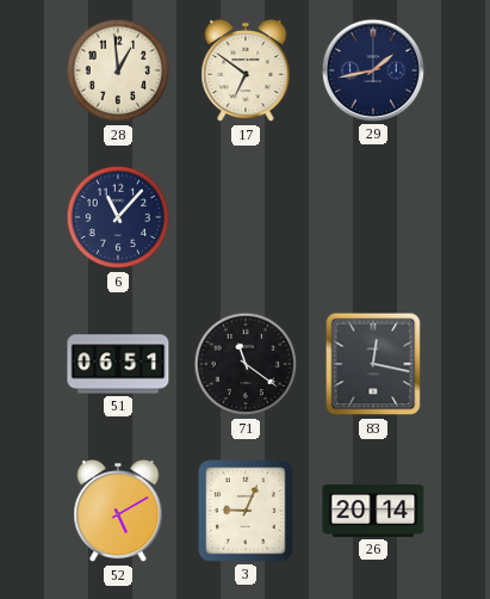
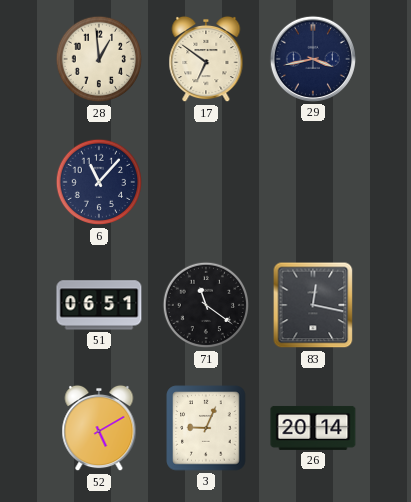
29: 1:43 -> 3:43 (313, 59)
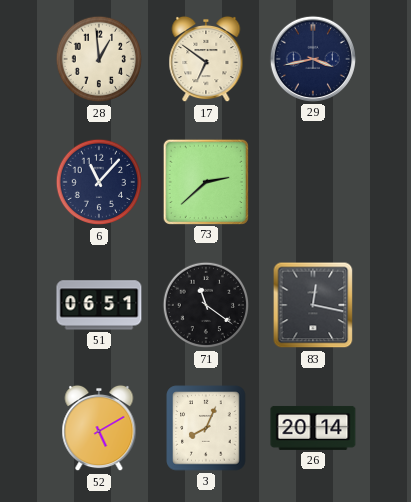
73: none -> 2:38 (205, 181)
3: 9:04 -> 8:04 (206, 428)
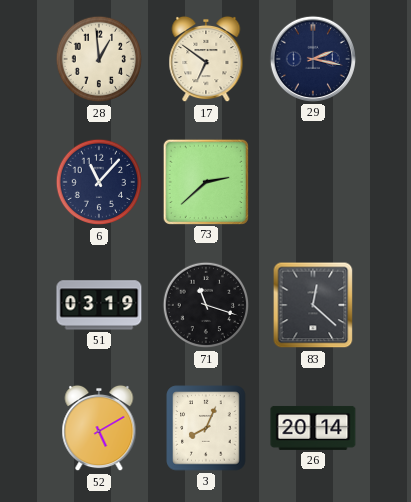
29: 3:43 -> 2:17 (313, 59)
51: 06:51 -> 03:19 (99, 305)
71: 11:21 -> 11:18 (206, 305)
83: 12:17 -> 12:22 (313, 305)
